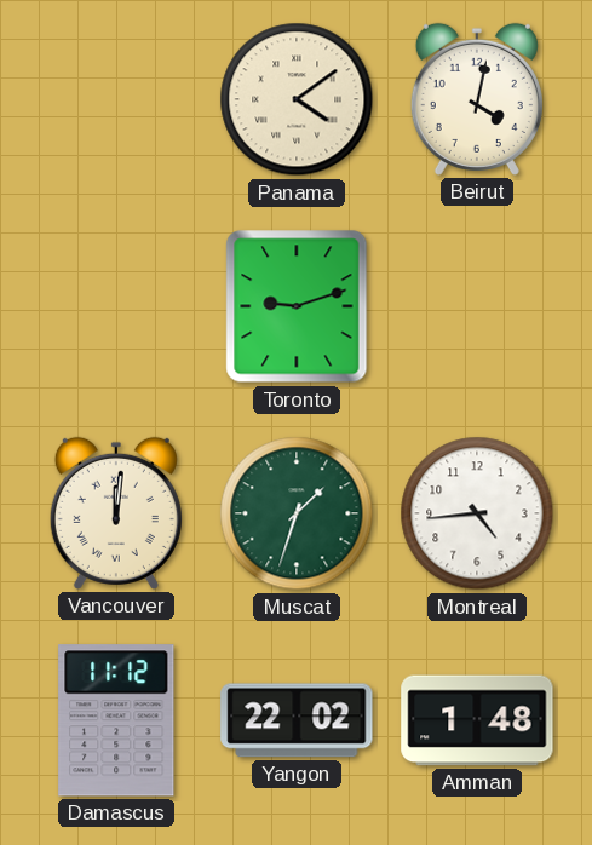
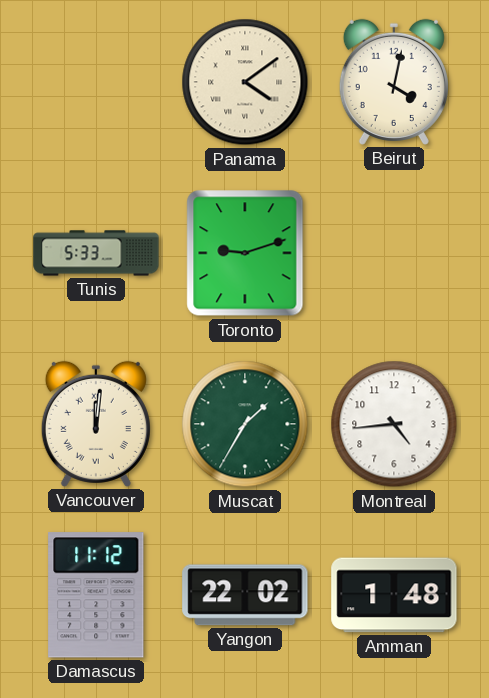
Tunis: none -> 5:33 (96, 253)
Muscat: 1:33 -> 1:35 (245, 424)
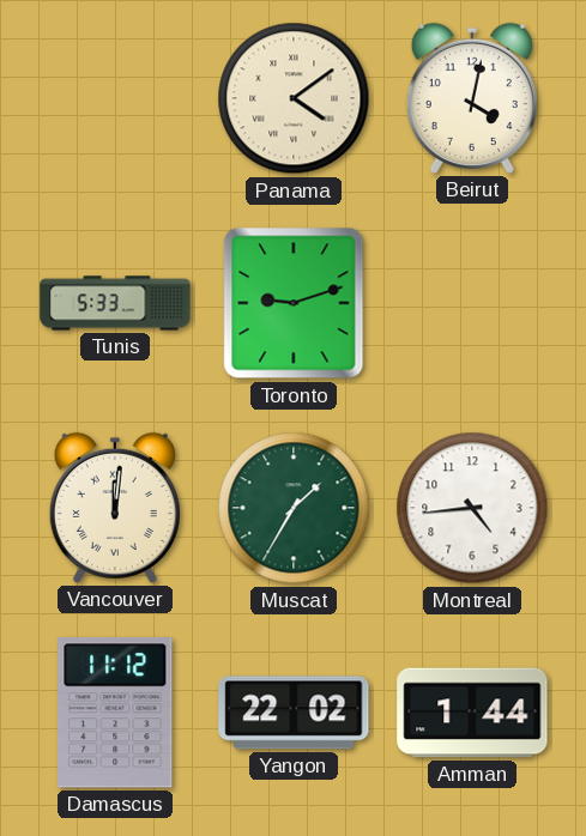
Amman: 1:48 -> 1:44 (472, 713)
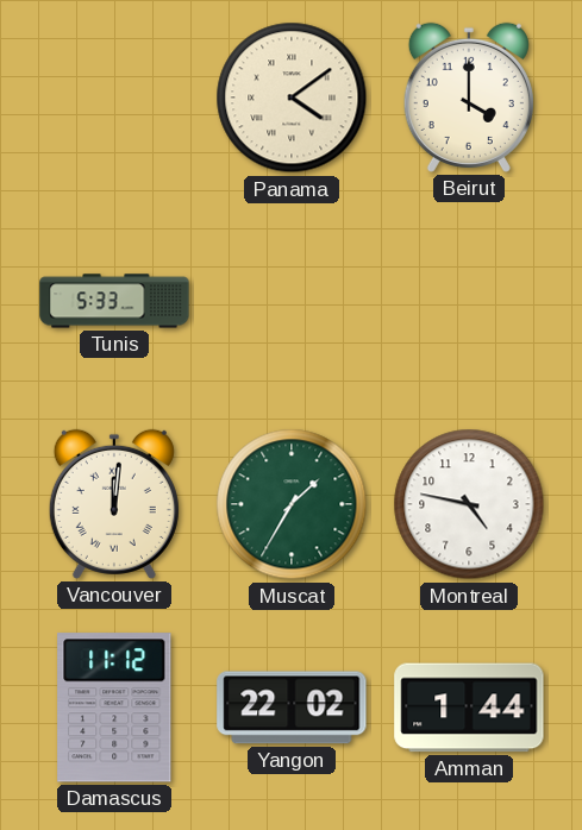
Beirut: 4:02 -> 4:00 (469, 98)
Toronto: 9:12 -> none (294, 303)
Montreal: 4:44 -> 4:47 (469, 504)
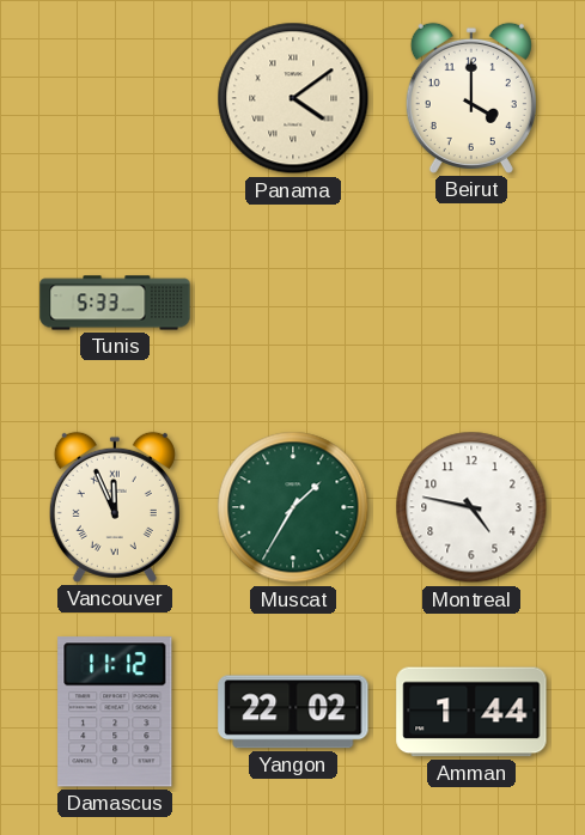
Vancouver: 12:01 -> 11:56 (115, 507)
